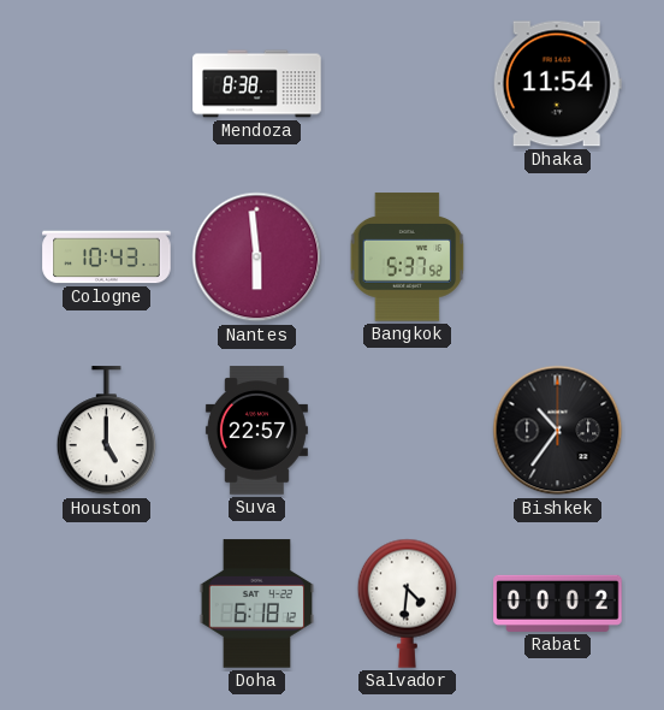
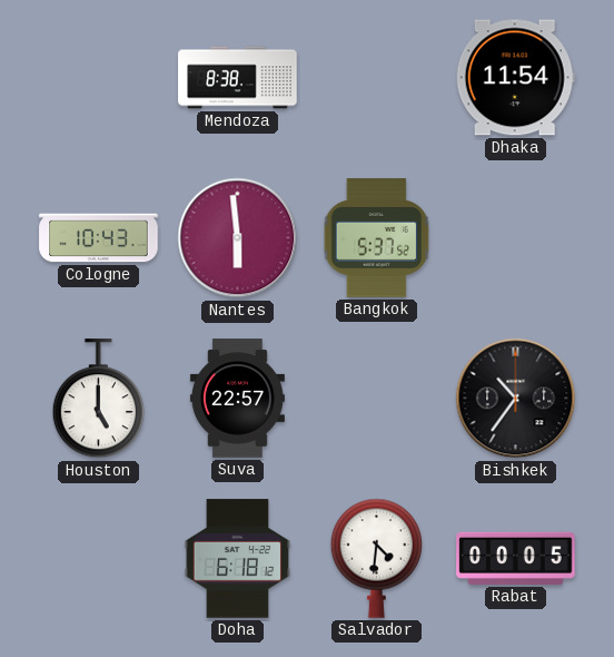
Rabat: 00:02 -> 00:05 (516, 558)
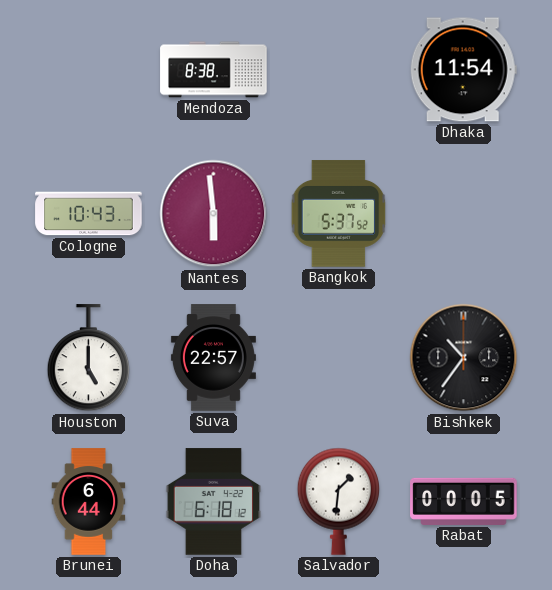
Brunei: none -> 6:44 (89, 502)
Salvador: 4:31 -> 1:31 (338, 501)
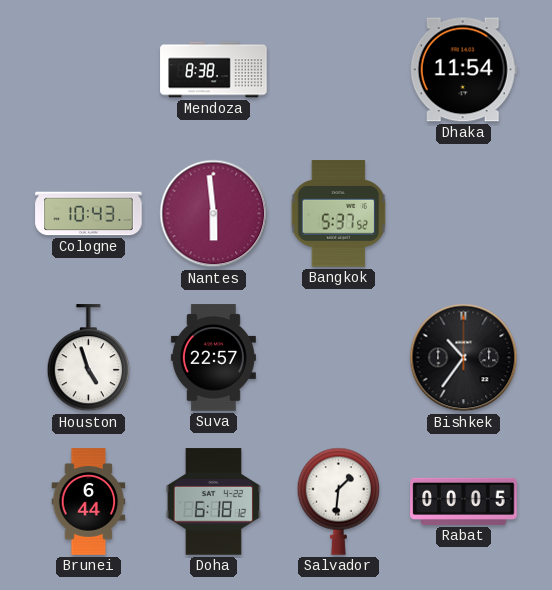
Houston: 5:00 -> 4:57 (88, 358)
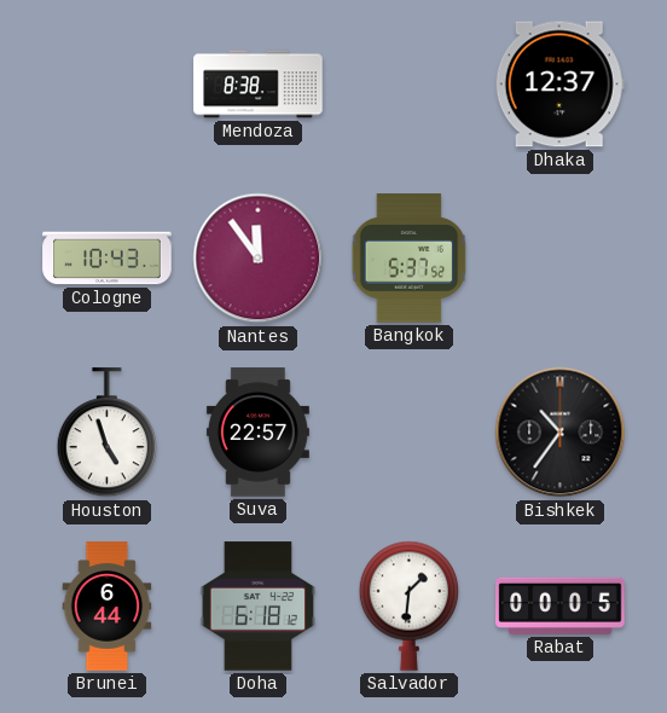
Dhaka: 11:54 -> 12:37 (559, 85)
Nantes: 5:59 -> 11:54 (259, 259)
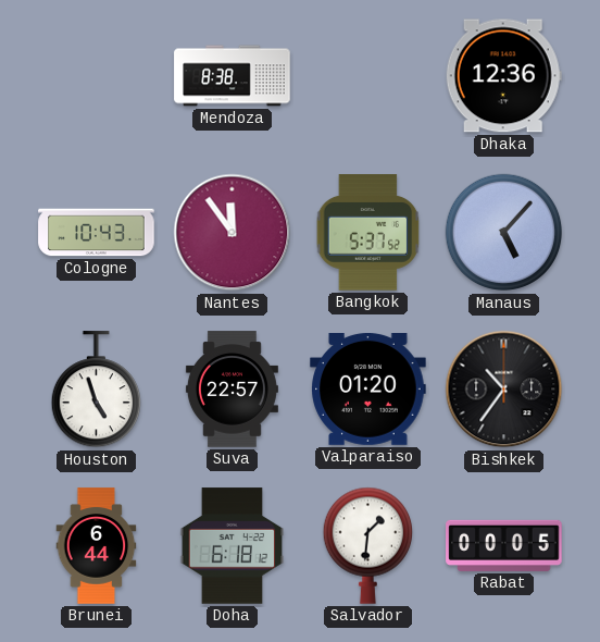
Dhaka: 12:37 -> 12:36 (503, 76)
Manaus: none -> 5:07 (504, 233)
Valparaiso: none -> 01:20 (368, 390)
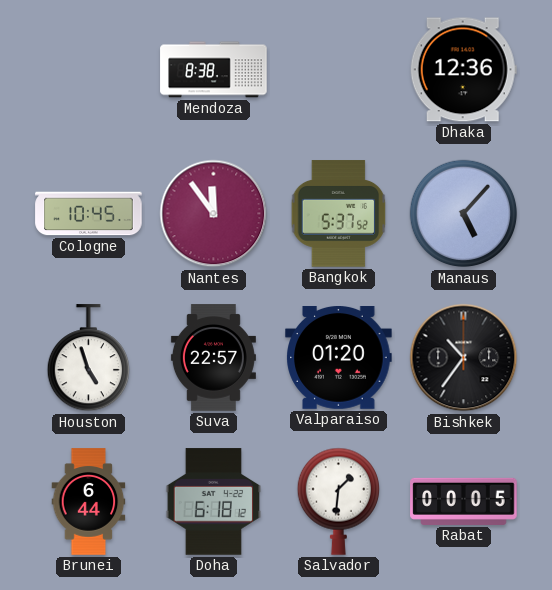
Cologne: 10:43 -> 10:45 (89, 214)
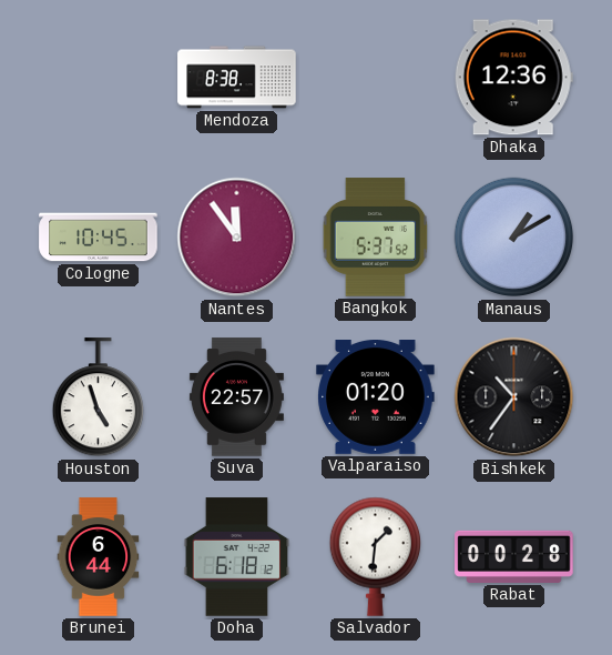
Manaus: 5:07 -> 1:10 (514, 238)
Rabat: 00:05 -> 00:28 (514, 556)
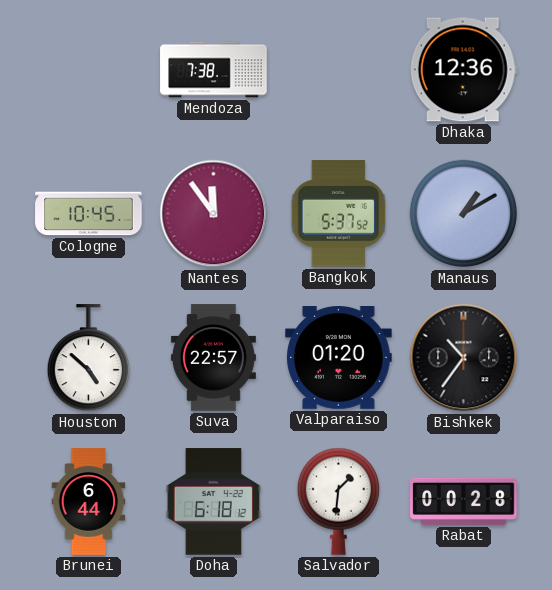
Mendoza: 8:38 -> 7:38 (214, 70)
Houston: 4:57 -> 4:52 (88, 358)
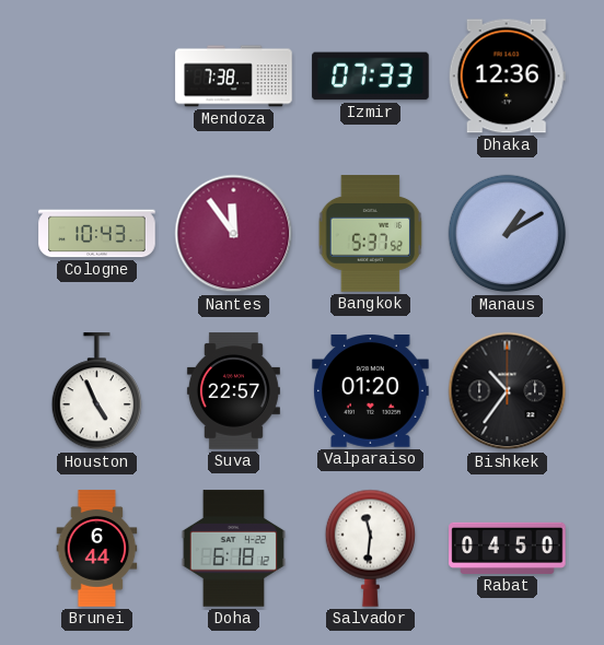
Izmir: none -> 07:33 (371, 77)
Cologne: 10:45 -> 10:43 (97, 234)
Houston: 4:52 -> 4:56 (96, 391)
Salvador: 1:31 -> 11:31 (370, 548)
Rabat: 00:28 -> 04:50 (508, 548)
